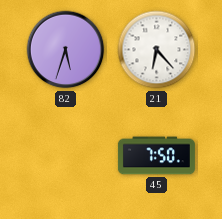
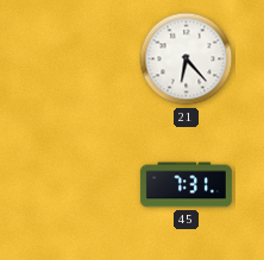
82: 5:33 -> none (66, 50)
45: 7:50 -> 7:31 (186, 185)
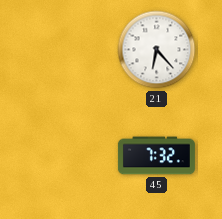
45: 7:31 -> 7:32 (156, 156)
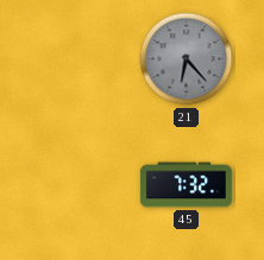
21 dial: white -> grey (187, 59)
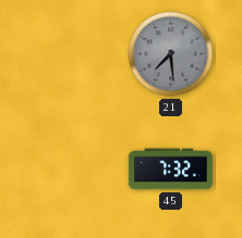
21: 6:23 -> 7:29 (171, 54)
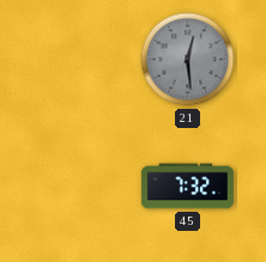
21: 7:29 -> 12:29 (188, 60)
